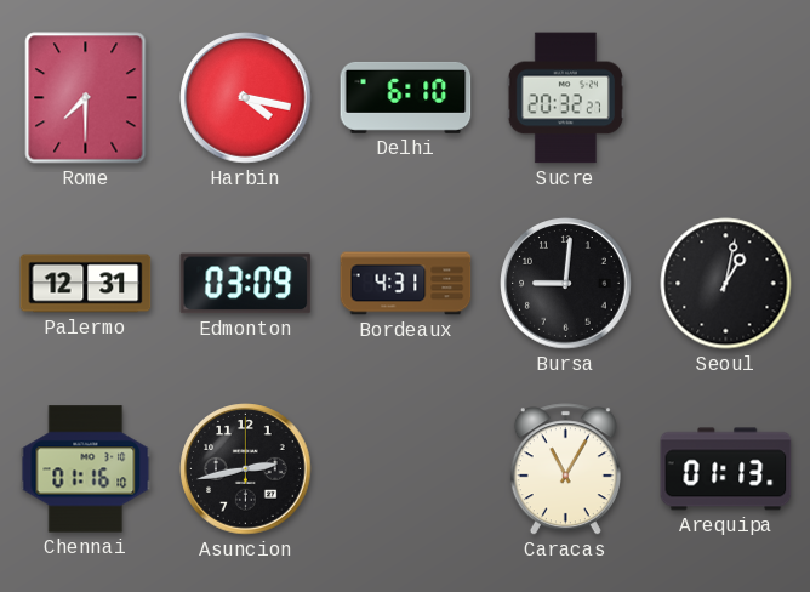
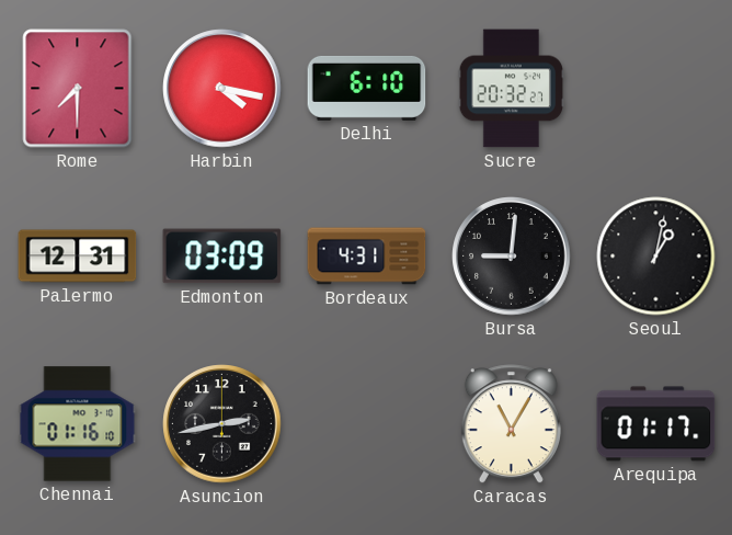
Arequipa: 01:13 -> 01:17 (656, 424)
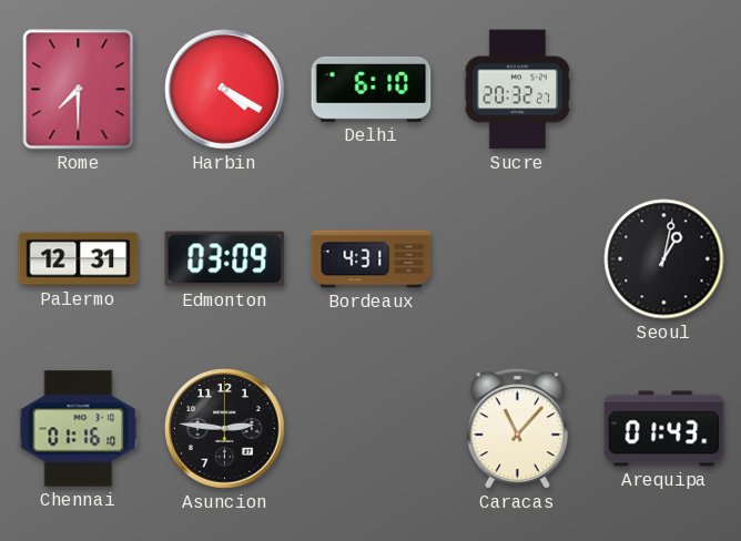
Harbin: 4:17 -> 4:20 (225, 90)
Bursa: 9:01 -> none (512, 257)
Asuncion: 2:43 -> 2:46 (225, 429)
Caracas: 11:05 -> 11:07 (517, 429)
Arequipa: 01:17 -> 01:43 (664, 429)
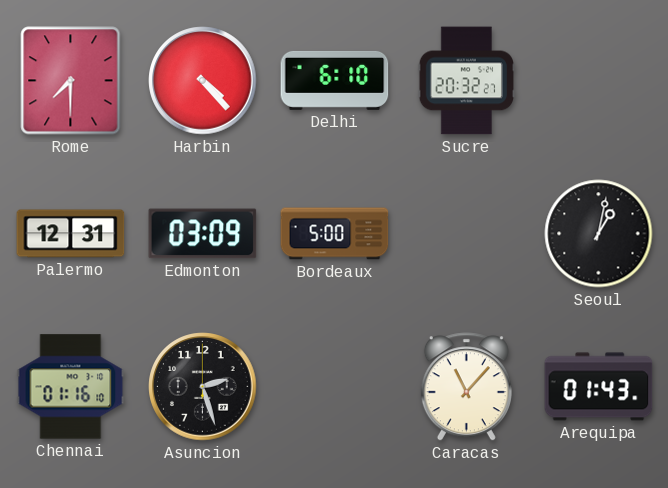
Harbin: 4:20 -> 4:23 (203, 81)
Bordeaux: 4:31 -> 5:00 (335, 234)
Asuncion: 2:46 -> 2:27 (203, 387)
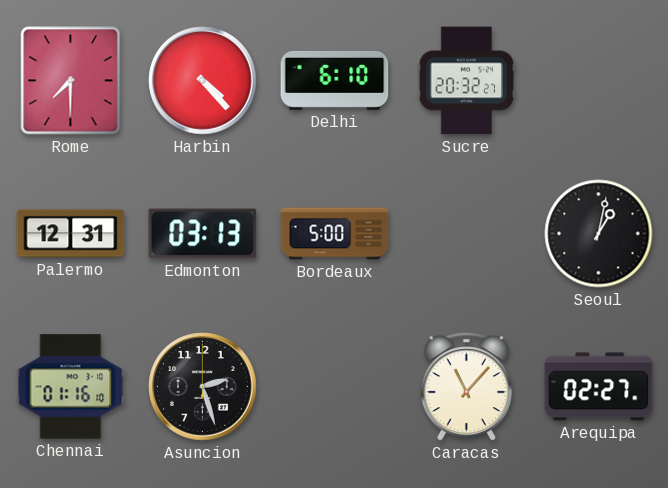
Edmonton: 03:09 -> 03:13 (203, 234)
Arequipa: 01:43 -> 02:27 (599, 387)
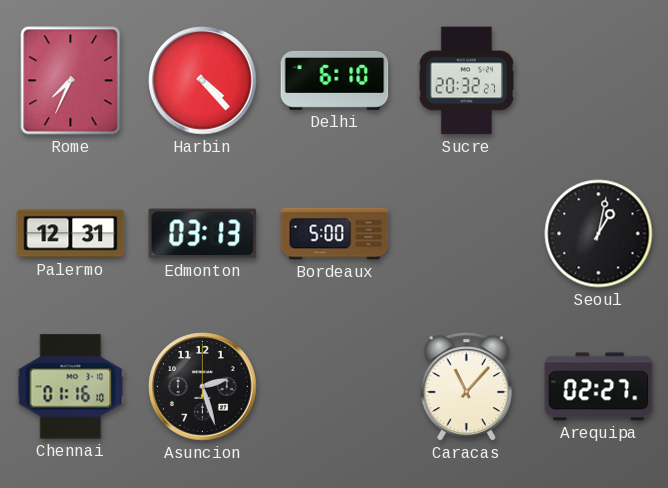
Rome: 7:30 -> 7:34 (71, 81)
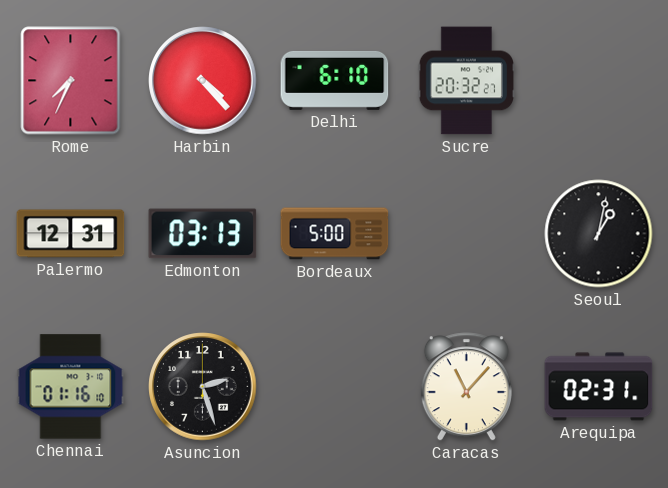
Arequipa: 02:27 -> 02:31 (599, 387)
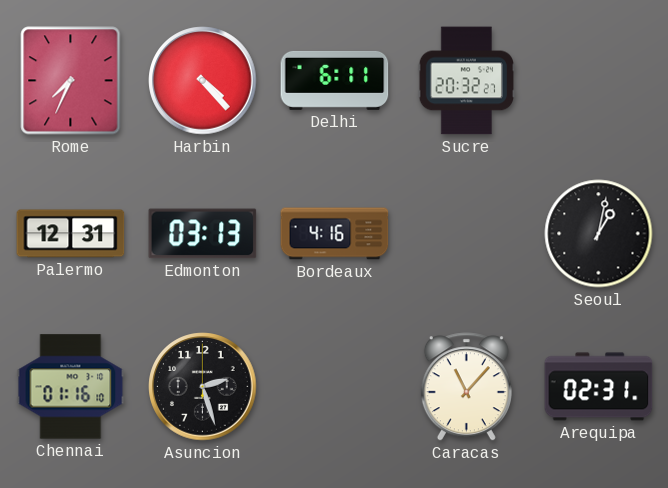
Delhi: 6:10 -> 6:11 (335, 80)
Bordeaux: 5:00 -> 4:16 (335, 234)
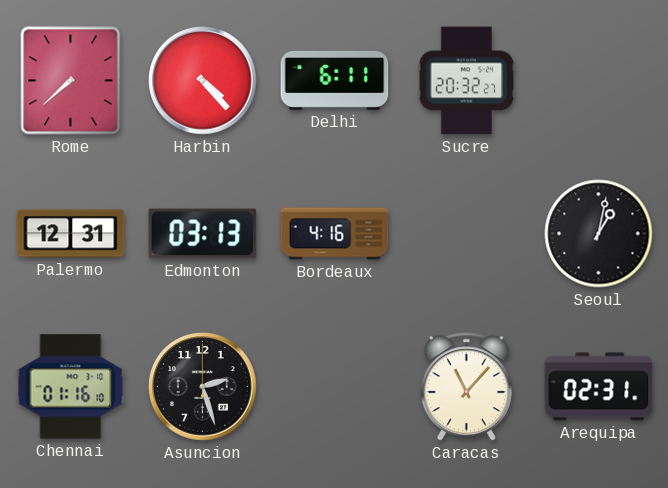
Rome: 7:34 -> 7:38 (71, 81)
